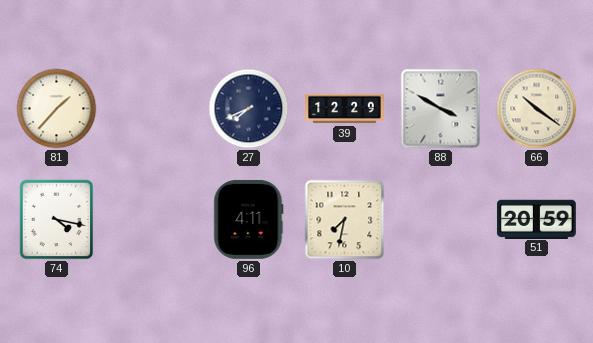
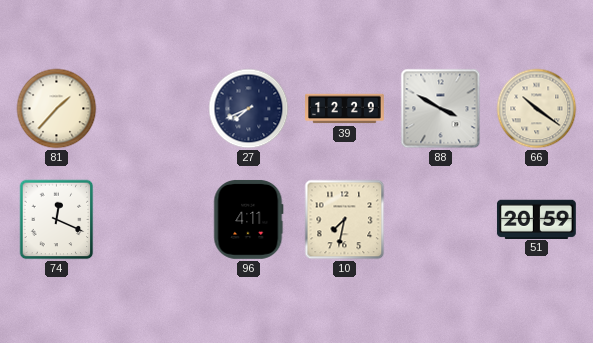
74: 4:17 -> 12:19 (57, 220)
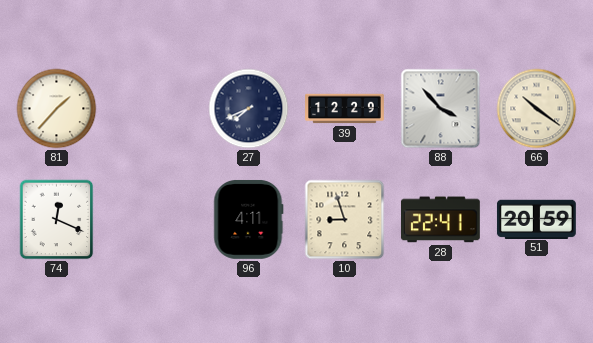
88: 3:50 -> 3:53 (441, 109)
10: 7:32 -> 8:57 (345, 220)
28: none -> 22:41 (440, 220)
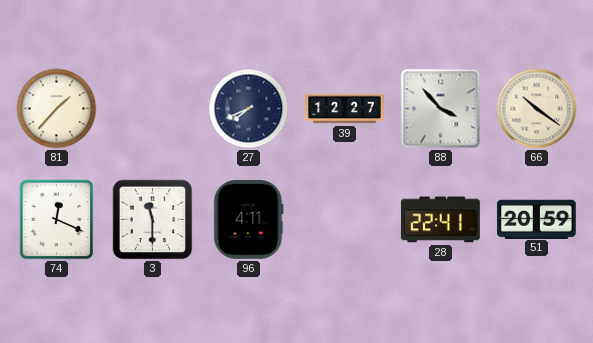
39: 12:29 -> 12:27 (345, 109)
3: none -> 11:30 (153, 220)
10: 8:57 -> none (345, 220)
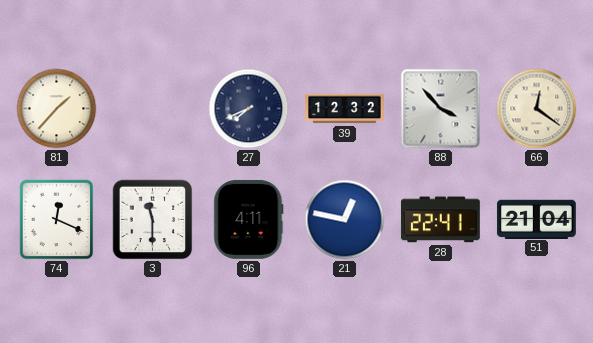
39: 12:27 -> 12:32 (345, 109)
66: 10:21 -> 12:21 (537, 109)
21: none -> 12:47 (345, 220)
51: 20:59 -> 21:04 (536, 219)
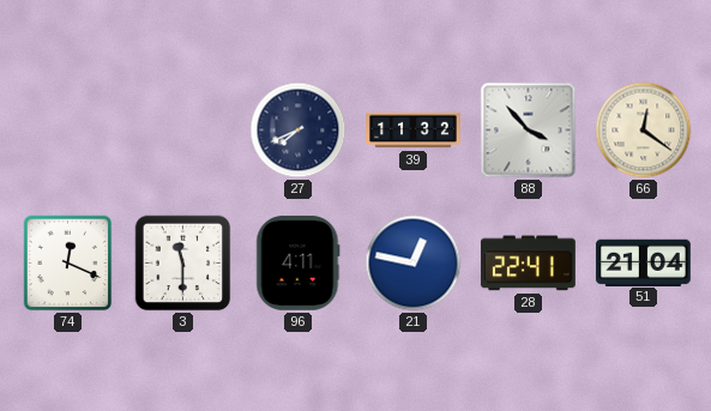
81: 1:37 -> none (57, 109)
39: 12:32 -> 11:32 (414, 131)
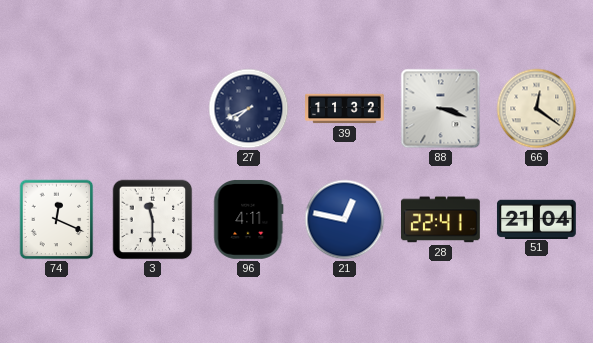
88: 3:53 -> 3:18 (441, 109)
